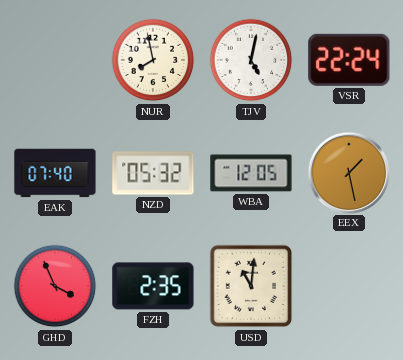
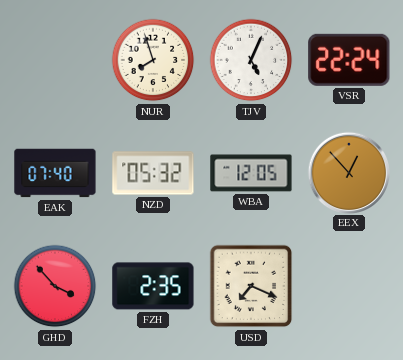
NUR: 7:58 -> 7:57 (153, 60)
TJV: 5:02 -> 5:04 (251, 60)
EEX: 1:28 -> 12:53 (348, 172)
GHD: 3:56 -> 3:53 (55, 286)
USD: 11:01 -> 7:19 (251, 286)
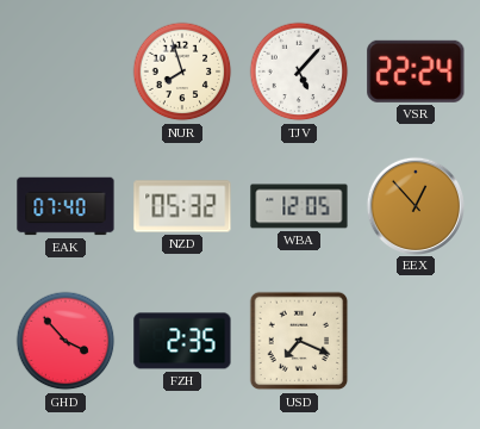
TJV: 5:04 -> 5:07 (299, 71)
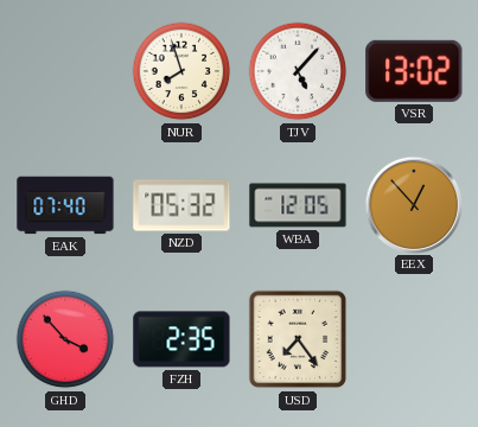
VSR: 22:24 -> 13:02 (414, 71)
USD: 7:19 -> 7:24 (298, 339)
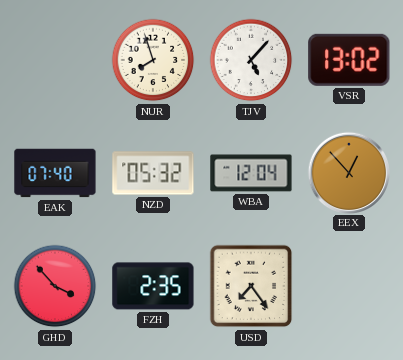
WBA: 12:05 -> 12:04 (251, 173)
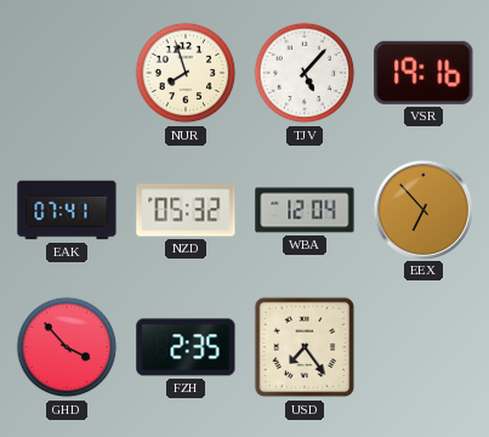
VSR: 13:02 -> 19:16 (423, 73)
EAK: 07:40 -> 07:41 (67, 210)
EEX: 12:53 -> 6:53 (422, 209)
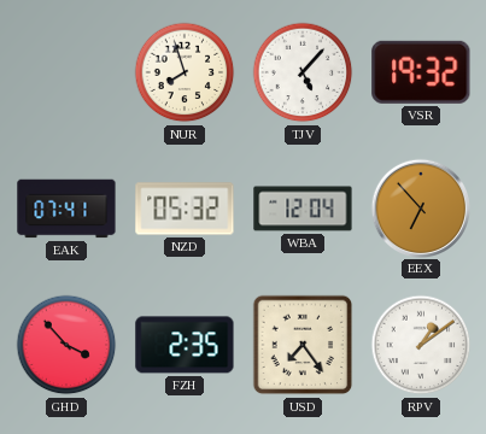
VSR: 19:16 -> 19:32 (421, 72)
RPV: none -> 1:09 (421, 345)
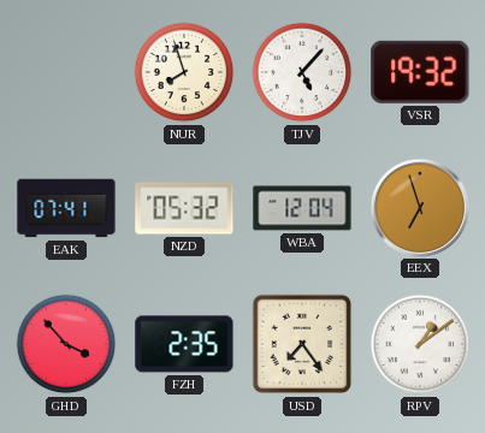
EEX: 6:53 -> 6:57 (419, 207)
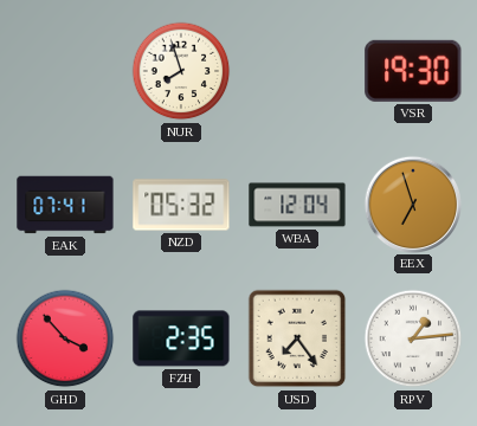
TJV: 5:07 -> none (302, 72)
VSR: 19:32 -> 19:30 (413, 71)
RPV: 1:09 -> 1:14 (413, 338)
